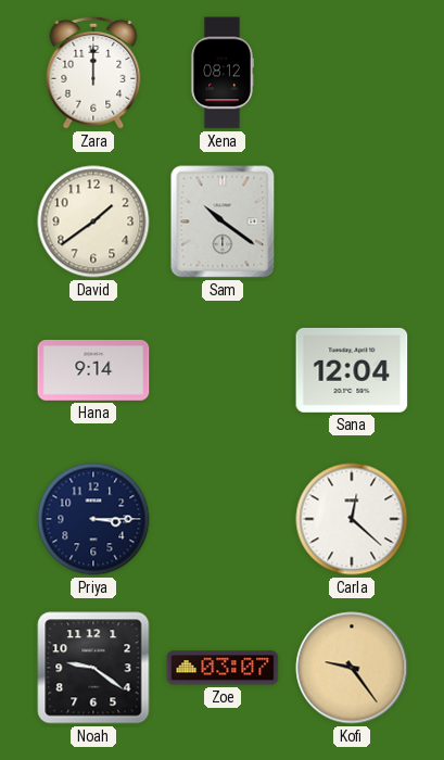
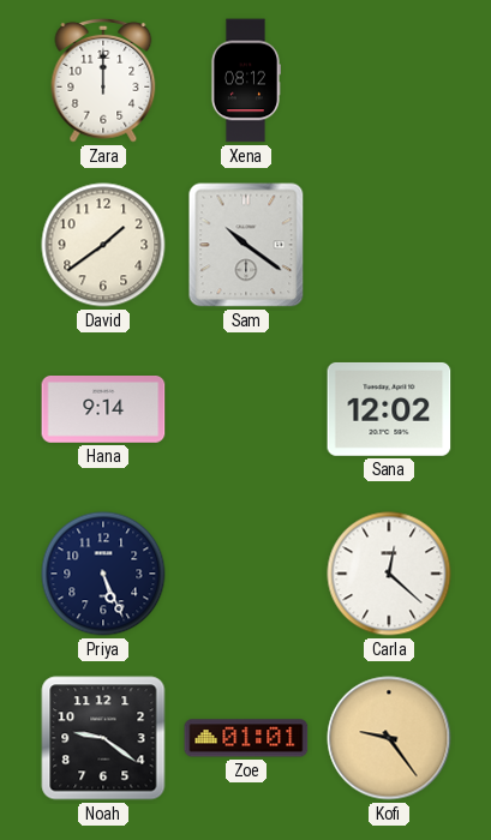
Sana: 12:04 -> 12:02 (389, 409)
Priya: 3:15 -> 5:26 (103, 574)
Zoe: 03:07 -> 01:01 (246, 738)
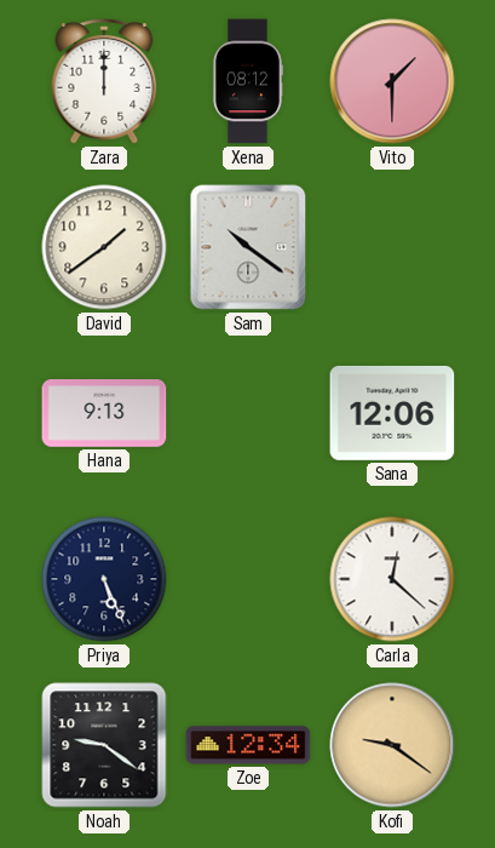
Vito: none -> 1:30 (392, 81)
Hana: 9:14 -> 9:13 (104, 414)
Sana: 12:02 -> 12:06 (392, 413)
Zoe: 01:01 -> 12:34 (248, 745)
Kofi: 9:24 -> 9:21 (392, 745)
